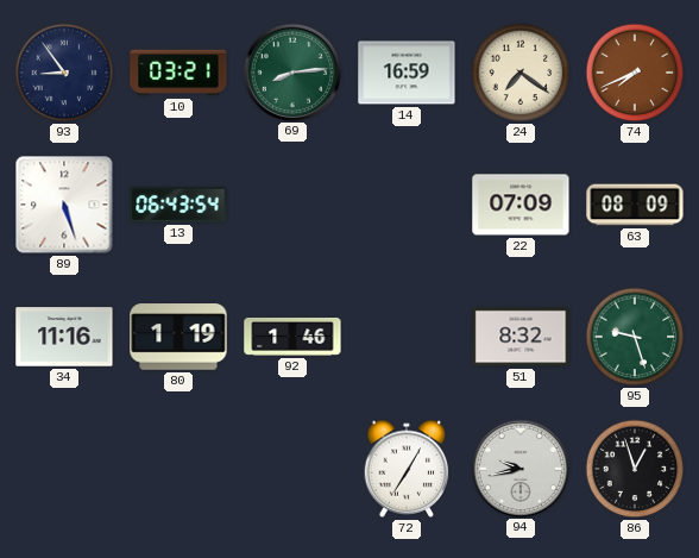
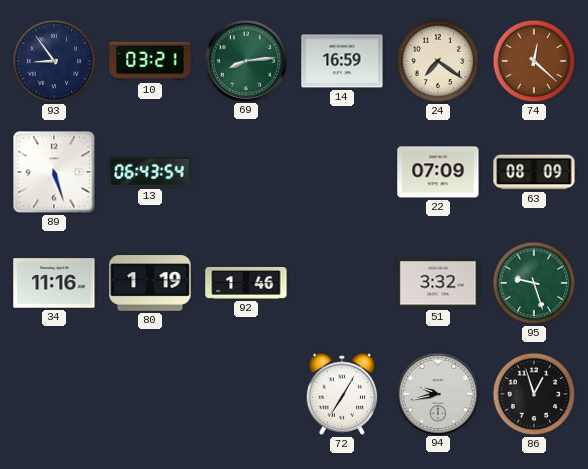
74: 7:41 -> 12:22 (534, 61)
51: 8:32 -> 3:32 (438, 283)
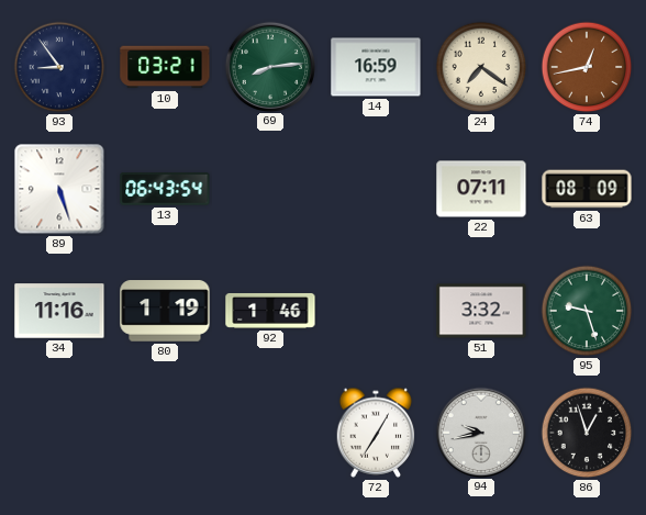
74: 12:22 -> 12:43 (587, 67)
22: 07:09 -> 07:11 (481, 189)
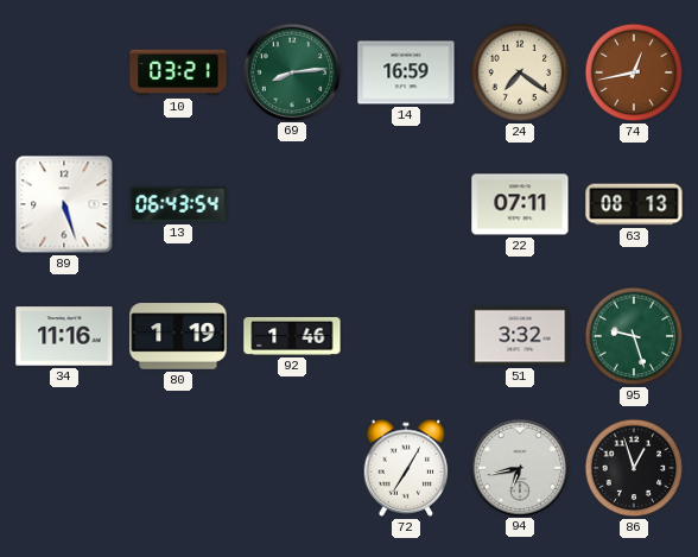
93: 8:54 -> none (59, 67)
63: 08:09 -> 08:13 (634, 204)
94: 9:43 -> 6:43 (519, 467)
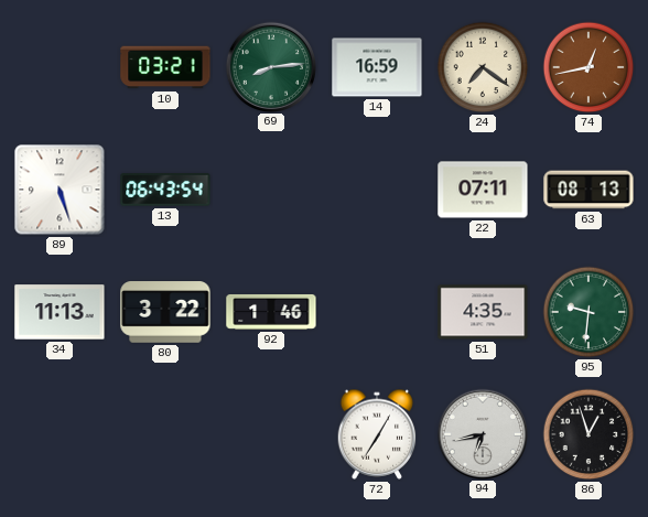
34: 11:16 -> 11:13 (60, 312)
80: 1:19 -> 3:22 (165, 312)
51: 3:32 -> 4:35 (483, 312)
95: 9:27 -> 9:31 (588, 312)
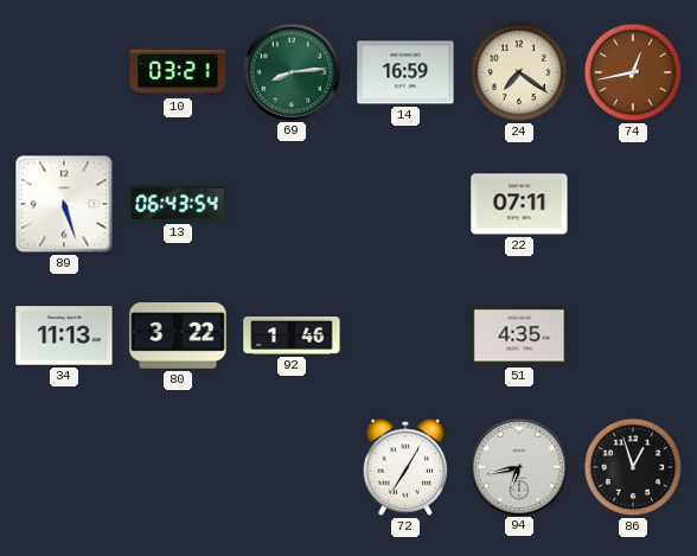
63: 08:13 -> none (588, 190)
95: 9:31 -> none (588, 312)
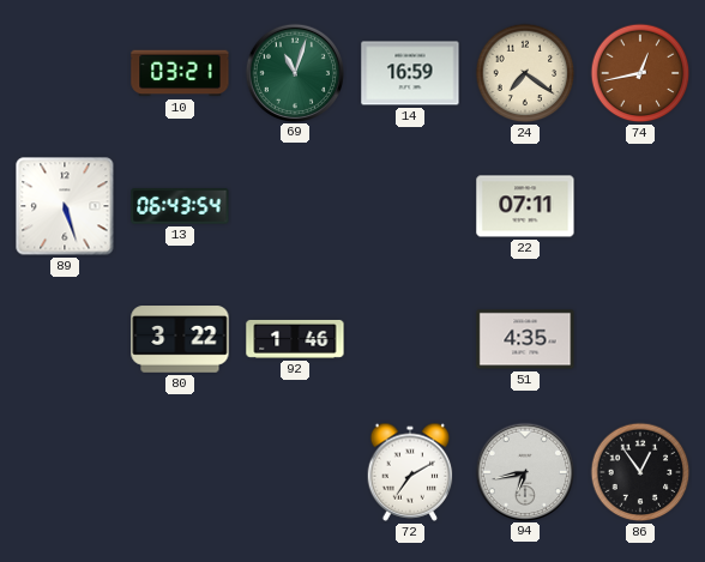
69: 8:14 -> 11:03 (294, 72)
34: 11:13 -> none (64, 335)
72: 7:05 -> 7:10 (410, 472)
86: 12:57 -> 12:54 (640, 472)
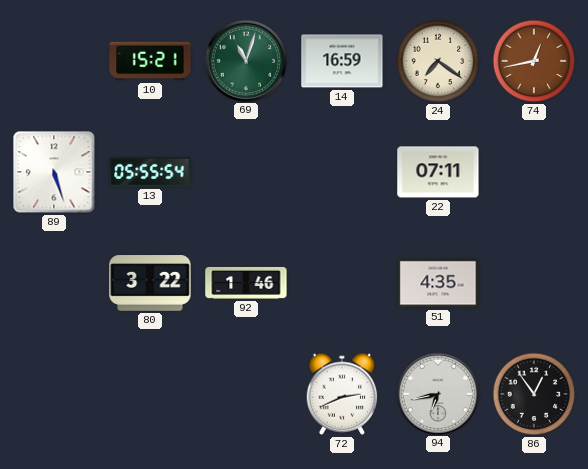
10: 03:21 -> 15:21 (150, 61)
13: 06:43 -> 05:55 (150, 172)
72: 7:10 -> 2:41 (342, 394)
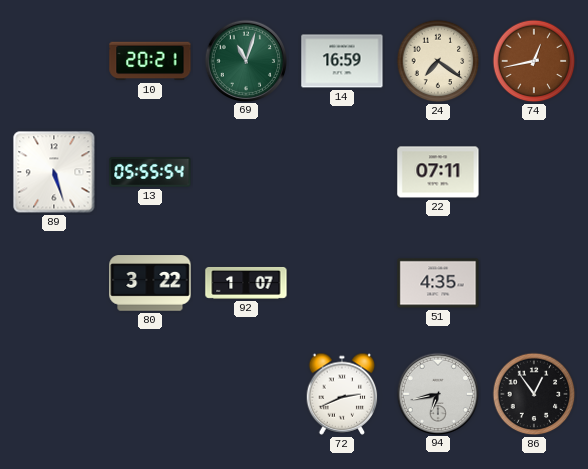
10: 15:21 -> 20:21 (150, 61)
92: 1:46 -> 1:07 (246, 283)
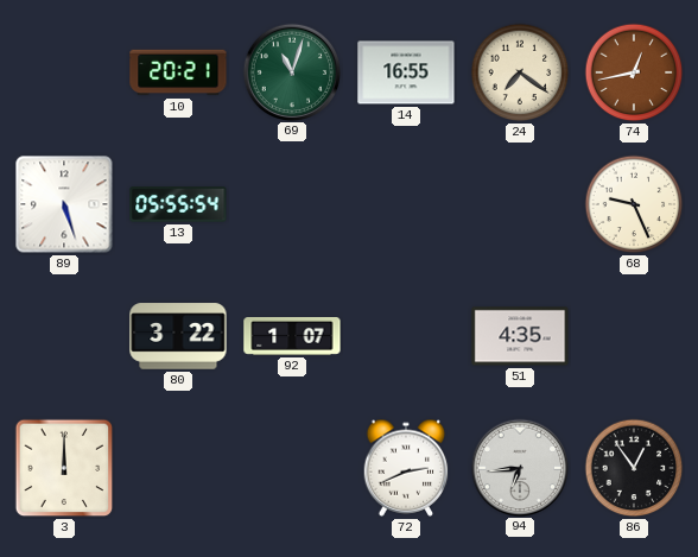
14: 16:59 -> 16:55 (406, 72)
22: 07:11 -> none (438, 172)
68: none -> 9:26 (634, 204)
3: none -> 12:00 (64, 468)
94: 6:43 -> 6:44 (519, 467)
